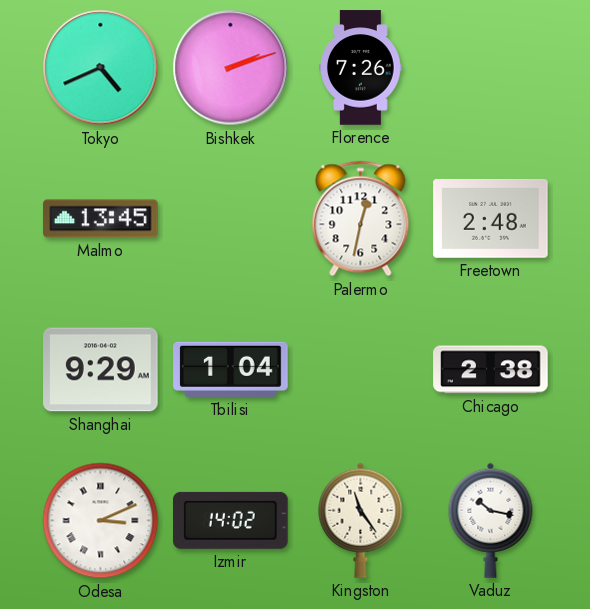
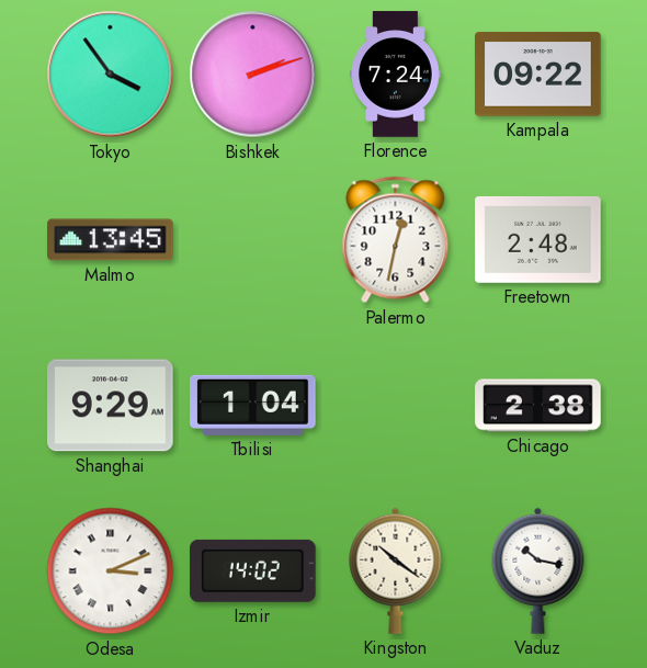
Tokyo: 4:41 -> 3:54 (111, 75)
Florence: 7:26 -> 7:24 (396, 75)
Kampala: none -> 09:22 (538, 75)
Kingston: 11:24 -> 10:21 (396, 570)
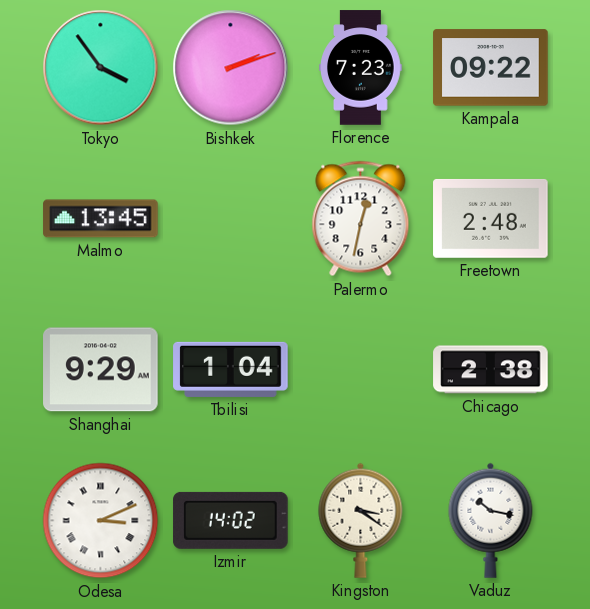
Florence: 7:24 -> 7:23 (361, 68)
Kingston: 10:21 -> 3:21 (361, 520)
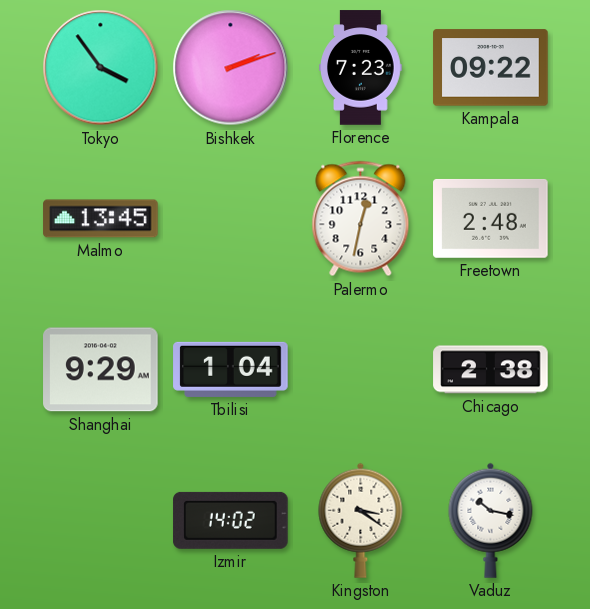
Odesa: 3:11 -> none (101, 521)
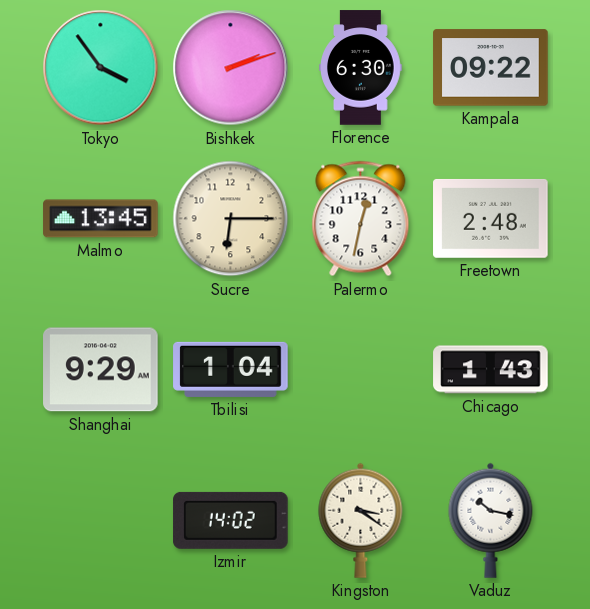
Florence: 7:23 -> 6:30 (361, 68)
Sucre: none -> 6:15 (231, 219)
Chicago: 2:38 -> 1:43 (491, 370)
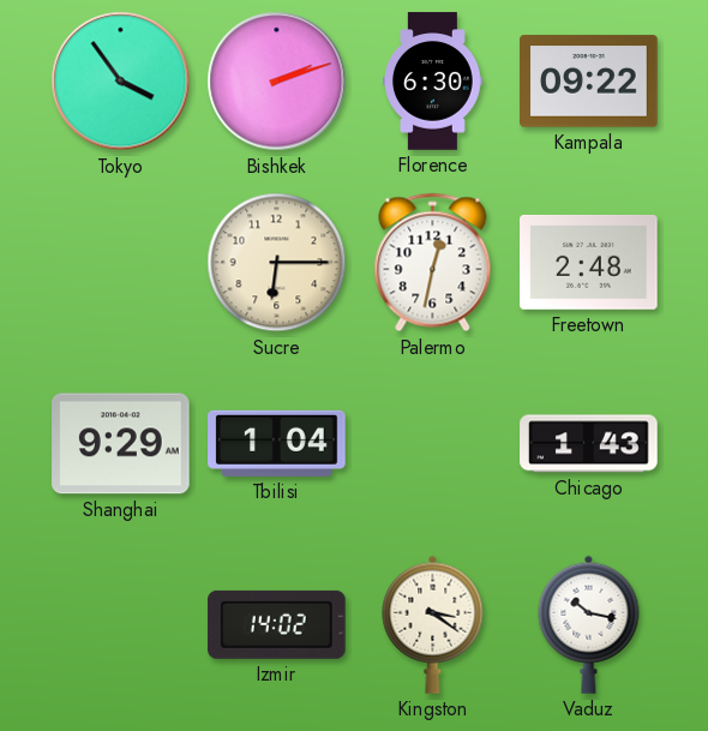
Malmo: 13:45 -> none (101, 219)
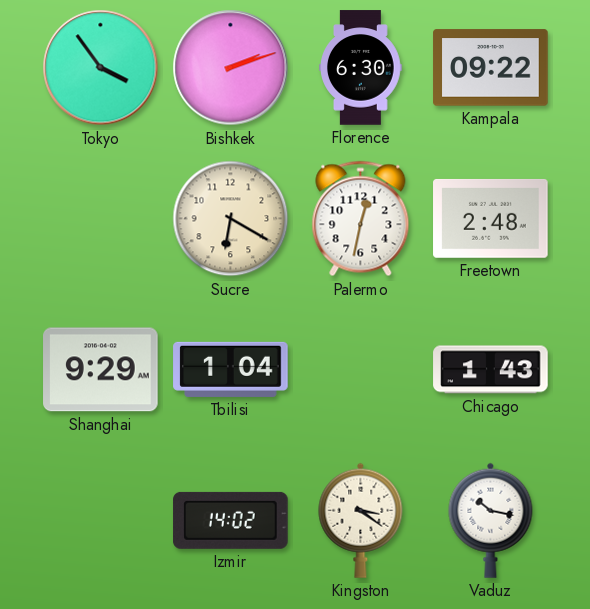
Sucre: 6:15 -> 6:20 (231, 219)
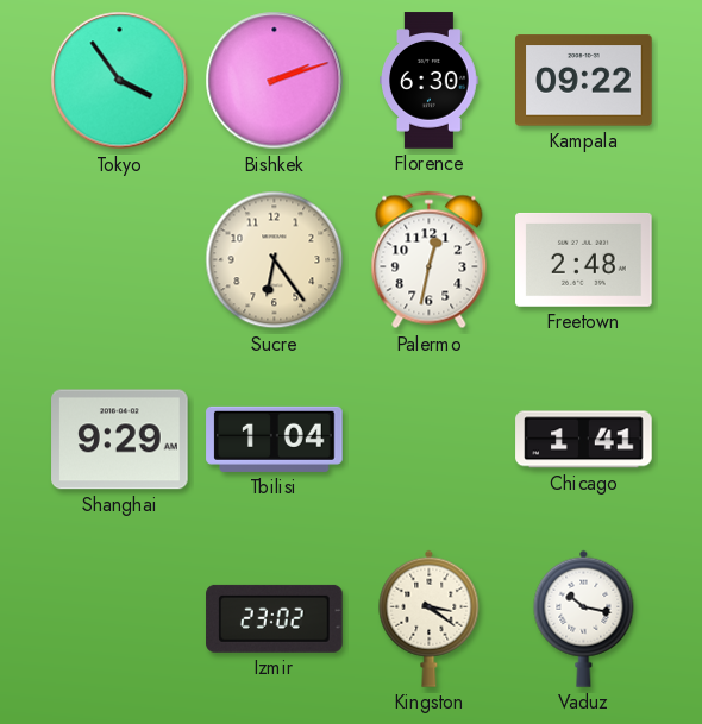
Sucre: 6:20 -> 6:24 (275, 260)
Chicago: 1:43 -> 1:41 (584, 440)
Izmir: 14:02 -> 23:02 (275, 618)
